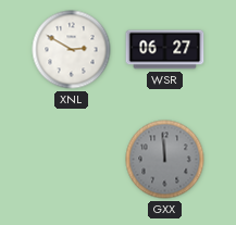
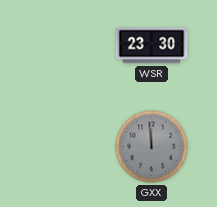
XNL: 2:50 -> none (72, 50)
WSR: 06:27 -> 23:30 (152, 46)
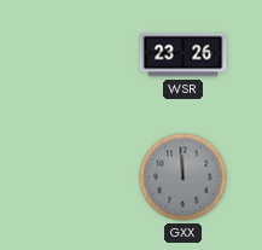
WSR: 23:30 -> 23:26 (184, 56)
